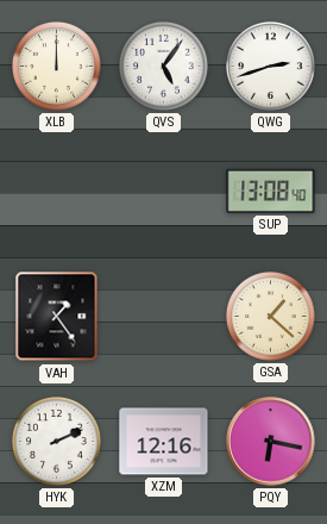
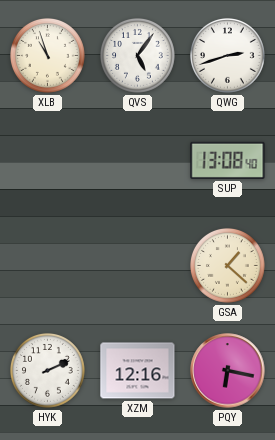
XLB: 12:00 -> 10:57 (48, 56)
VAH: 1:24 -> none (57, 317)
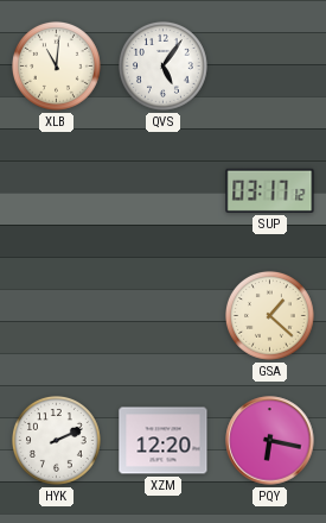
XLB: 10:57 -> 11:01 (57, 67)
QWG: 2:42 -> none (228, 56)
SUP: 13:08 -> 03:17 (270, 190)
XZM: 12:16 -> 12:20 (164, 441)
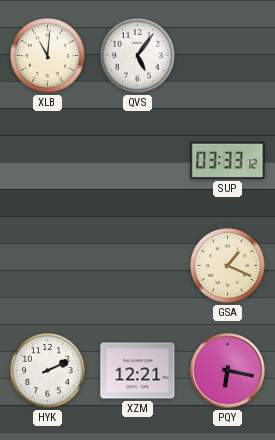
SUP: 03:17 -> 03:33 (228, 160)
GSA: 1:22 -> 1:19 (228, 266)
XZM: 12:20 -> 12:21 (138, 371)
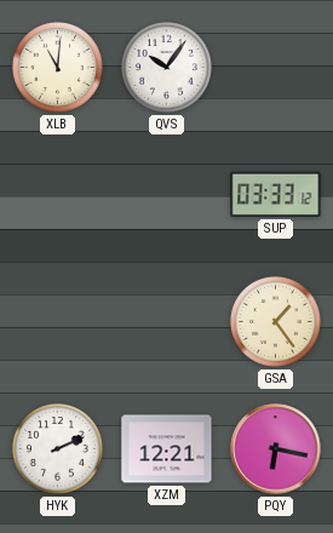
QVS: 5:06 -> 10:06 (167, 68)
GSA: 1:19 -> 1:24 (276, 322)
